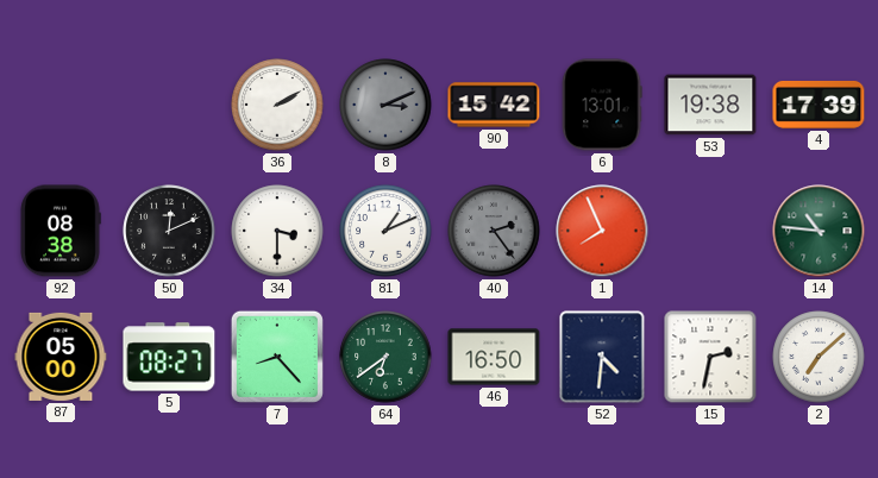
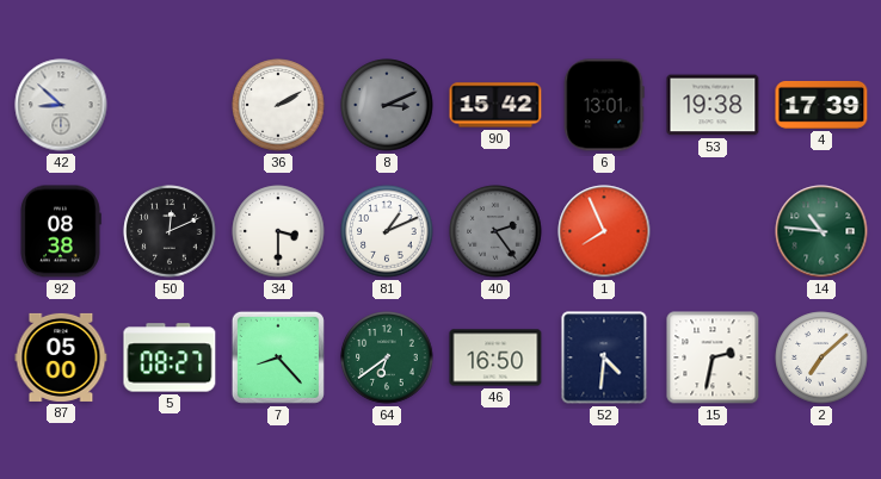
42: none -> 8:52 (61, 105)
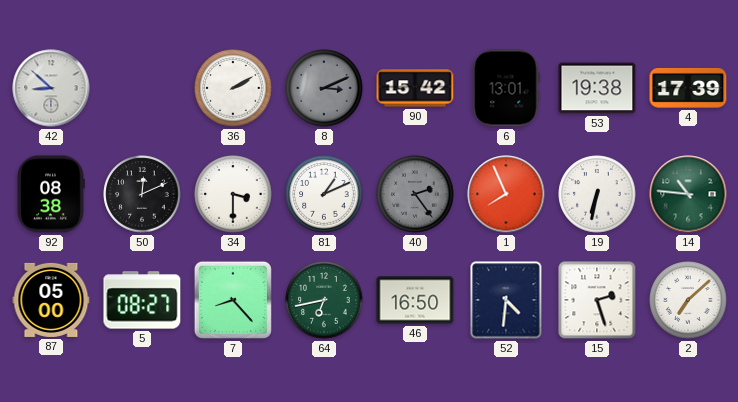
19: none -> 6:32 (597, 194)
64: 6:39 -> 6:43 (324, 300)
15: 2:32 -> 2:27 (597, 300)
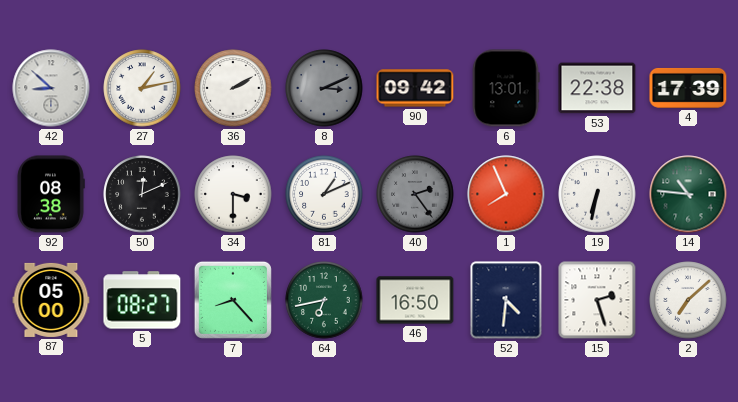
27: none -> 1:13 (142, 88)
90: 15:42 -> 09:42 (415, 88)
53: 19:38 -> 22:38 (597, 88)
